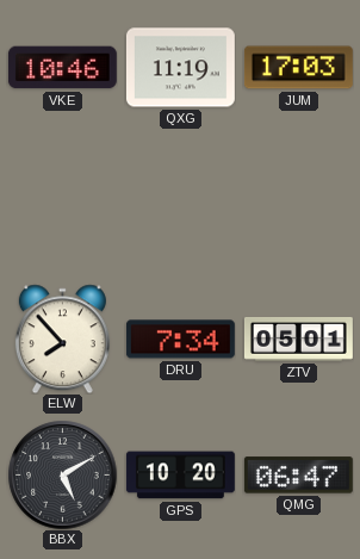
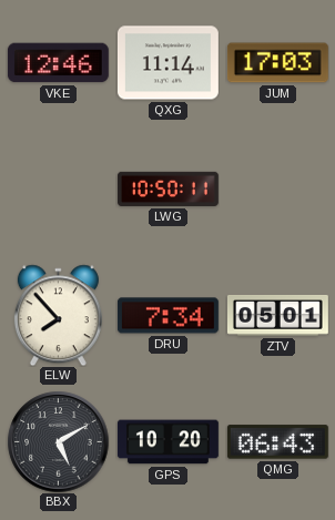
VKE: 10:46 -> 12:46 (58, 63)
QXG: 11:19 -> 11:14 (167, 63)
LWG: none -> 10:50 (167, 188)
QMG: 06:47 -> 06:43 (277, 442)
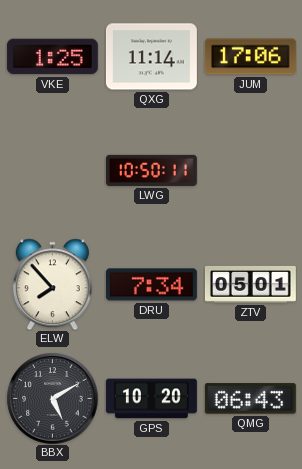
VKE: 12:46 -> 1:25 (52, 57)
JUM: 17:03 -> 17:06 (250, 57)
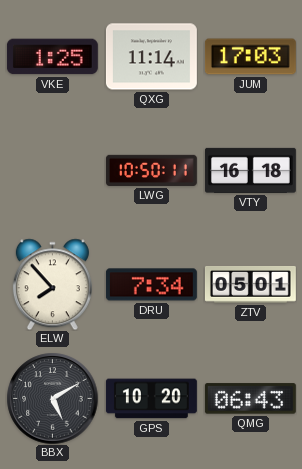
JUM: 17:06 -> 17:03 (250, 57)
VTY: none -> 16:18 (250, 170)
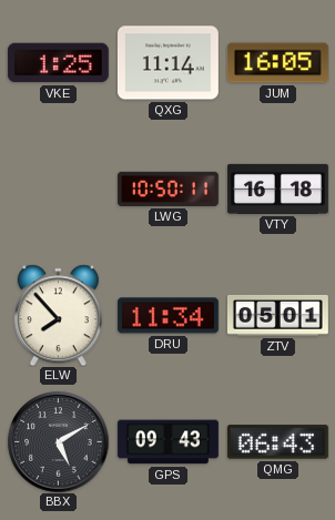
JUM: 17:03 -> 16:05 (277, 63)
DRU: 7:34 -> 11:34 (167, 316)
GPS: 10:20 -> 09:43 (167, 442)
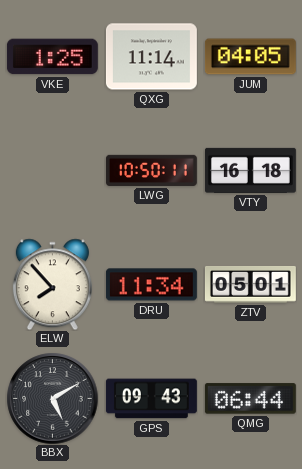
JUM: 16:05 -> 04:05 (250, 57)
QMG: 06:43 -> 06:44 (250, 399)
